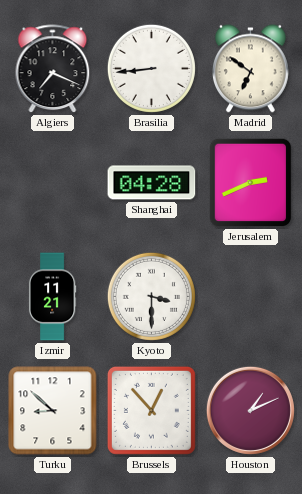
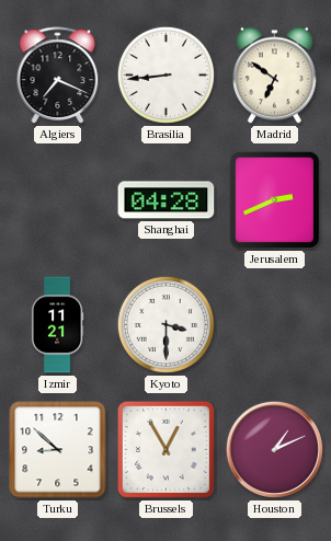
Brussels: 12:53 -> 12:55 (165, 449)
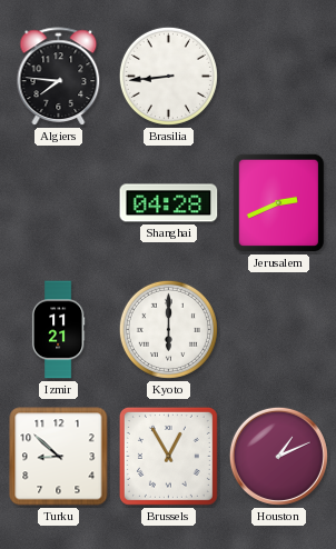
Algiers: 7:19 -> 7:46 (59, 77)
Madrid: 6:51 -> none (274, 76)
Kyoto: 3:30 -> 6:00 (168, 329)
